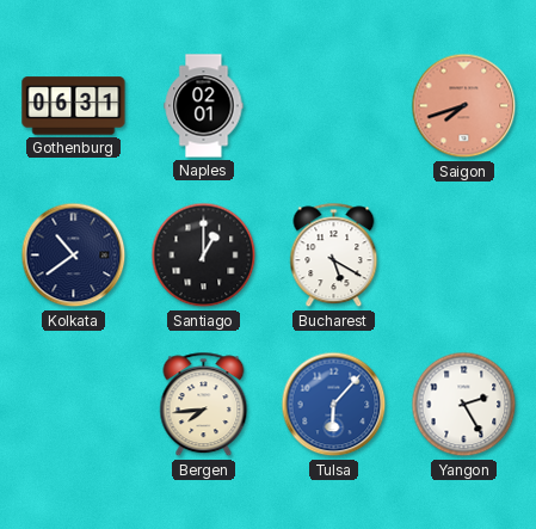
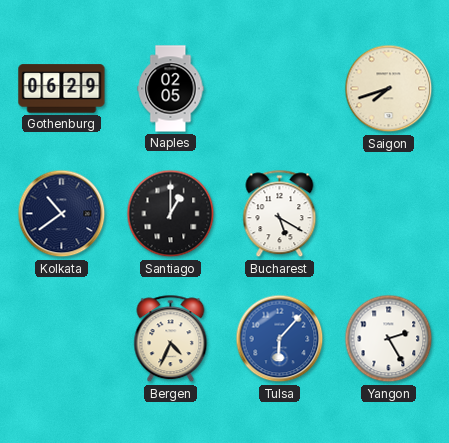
Gothenburg: 06:31 -> 06:29 (62, 89)
Naples: 02:01 -> 02:05 (171, 89)
Saigon dial: salmon -> cream (389, 89)
Bergen: 7:44 -> 4:34 (171, 339)
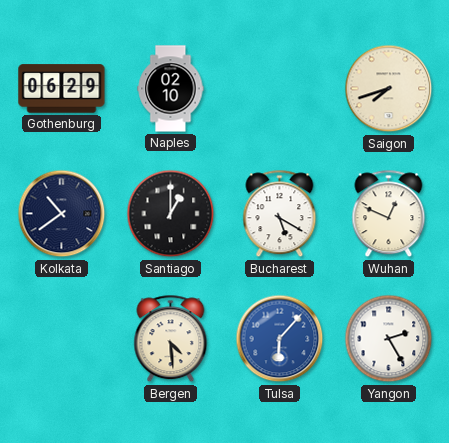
Naples: 02:05 -> 02:10 (171, 89)
Wuhan: none -> 12:49 (389, 214)
Bergen: 4:34 -> 4:29 (171, 339)
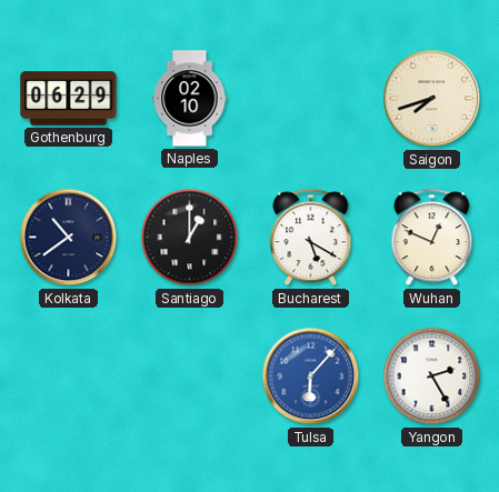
Bergen: 4:29 -> none (171, 339)
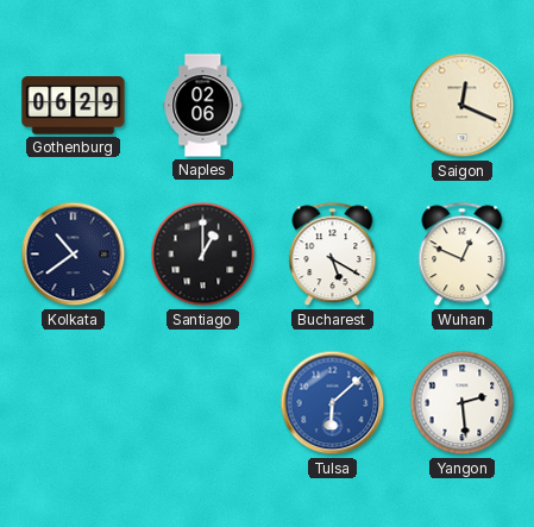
Naples: 02:10 -> 02:06 (203, 106)
Saigon: 7:42 -> 12:19 (463, 106)
Tulsa: 6:07 -> 6:08 (333, 403)
Yangon: 2:25 -> 2:29 (463, 403)
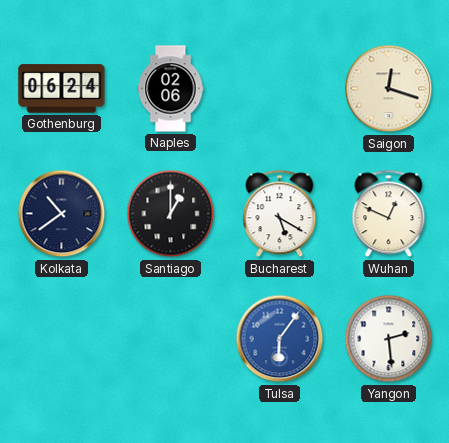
Gothenburg: 06:29 -> 06:24 (62, 89)
Saigon: 12:19 -> 12:18 (389, 89)
Tulsa: 6:08 -> 6:06 (280, 339)
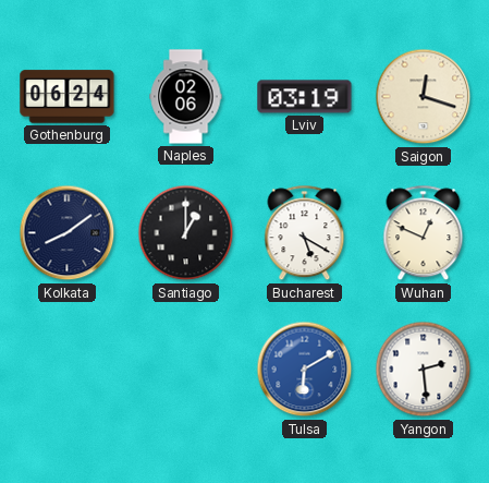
Lviv: none -> 03:19 (305, 97)
Kolkata: 10:39 -> 8:09 (68, 233)
Tulsa: 6:06 -> 6:10 (305, 370)
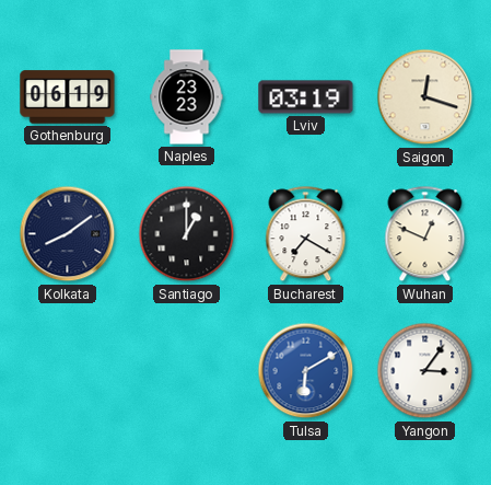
Gothenburg: 06:24 -> 06:19 (68, 97)
Naples: 02:06 -> 23:23 (187, 97)
Bucharest: 5:20 -> 7:20 (306, 234)
Yangon: 2:29 -> 3:06 (425, 371)
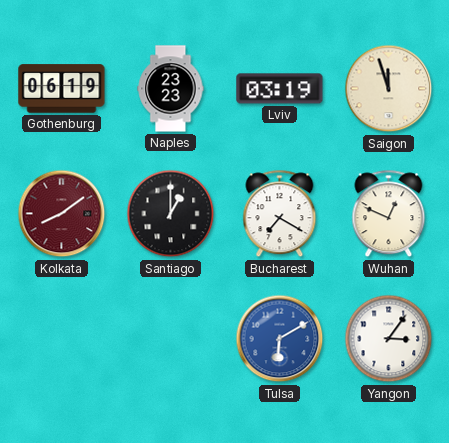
Saigon: 12:18 -> 11:57 (389, 89)
Kolkata dial: navy -> burgundy (62, 214)
